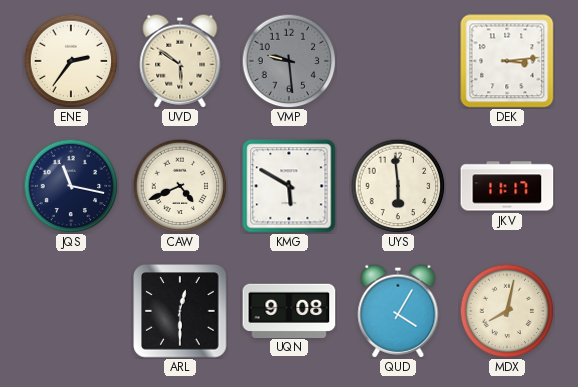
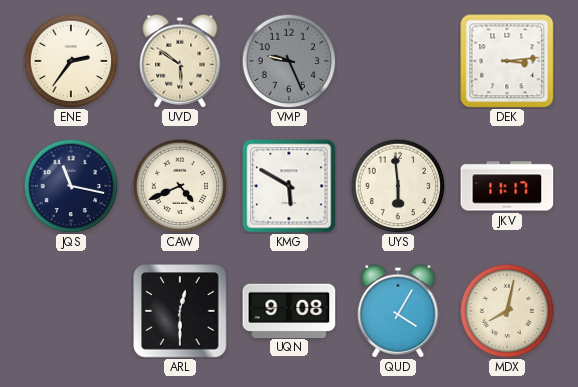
VMP: 9:29 -> 9:26 (289, 61)
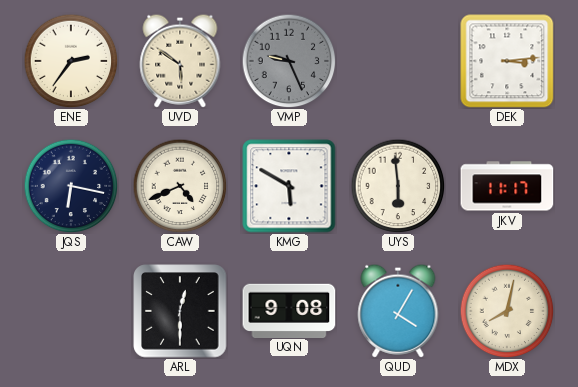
JQS: 11:17 -> 6:17 (71, 186)
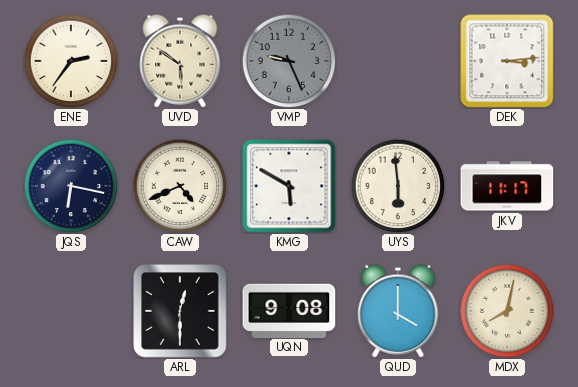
QUD: 4:05 -> 4:00 (398, 311)
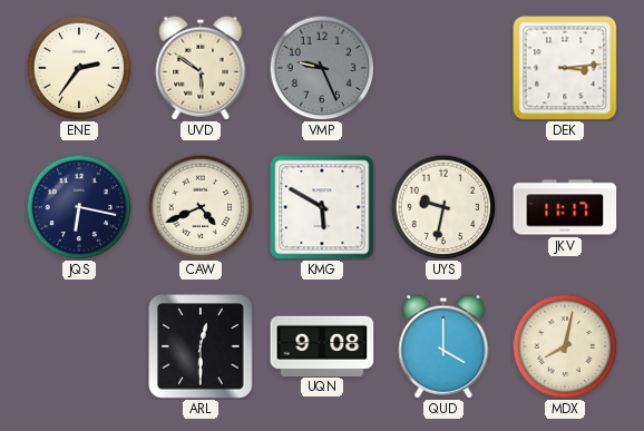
UYS: 5:59 -> 9:32 (443, 207)
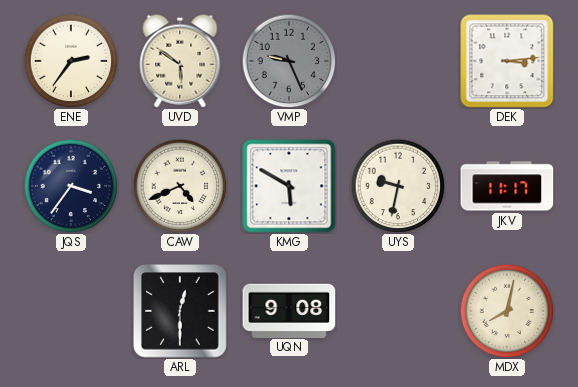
JQS: 6:17 -> 3:36 (71, 186)
QUD: 4:00 -> none (443, 346)
